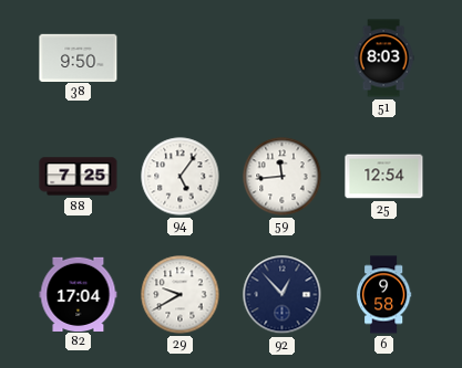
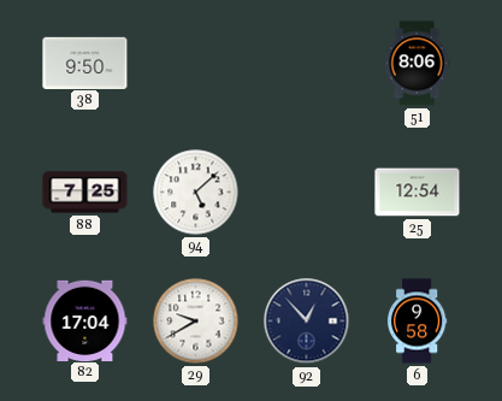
51: 8:03 -> 8:06 (417, 64)
94: 5:06 -> 5:08 (196, 193)
59: 11:44 -> none (283, 177)
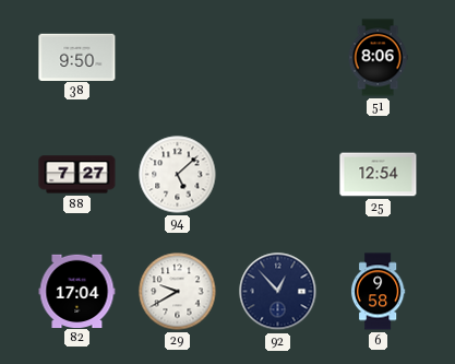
88: 7:25 -> 7:27 (77, 175)
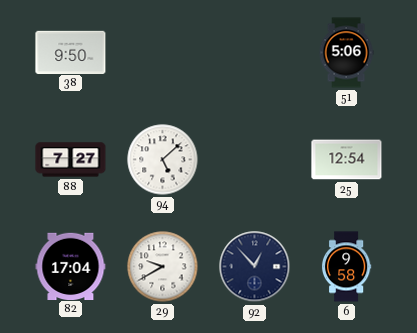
51: 8:06 -> 5:06 (346, 53)
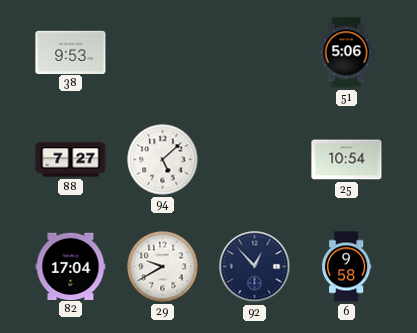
38: 9:50 -> 9:53 (71, 52)
25: 12:54 -> 10:54 (347, 160)
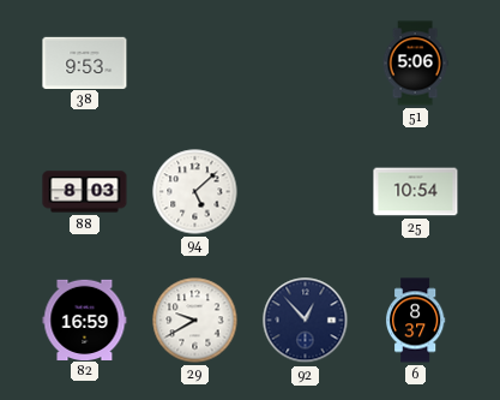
88: 7:27 -> 8:03 (85, 192)
82: 17:04 -> 16:59 (85, 320)
6: 9:58 -> 8:37 (415, 321)
